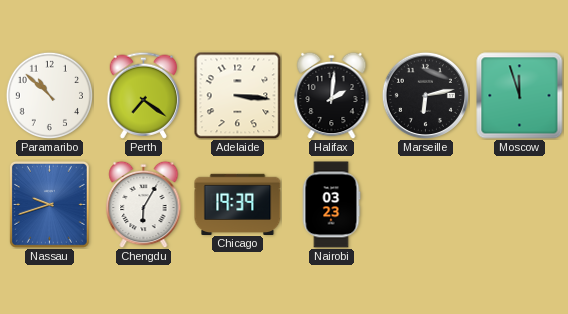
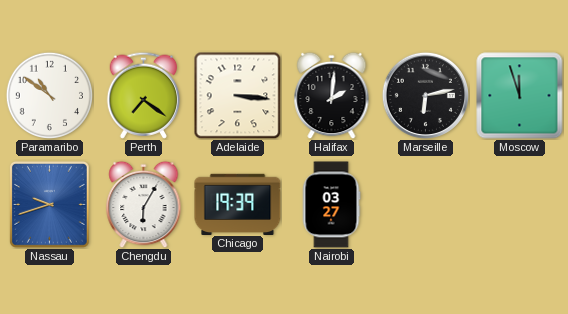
Paramaribo: 10:52 -> 10:51 (49, 95)
Nairobi: 03:23 -> 03:27 (331, 205)
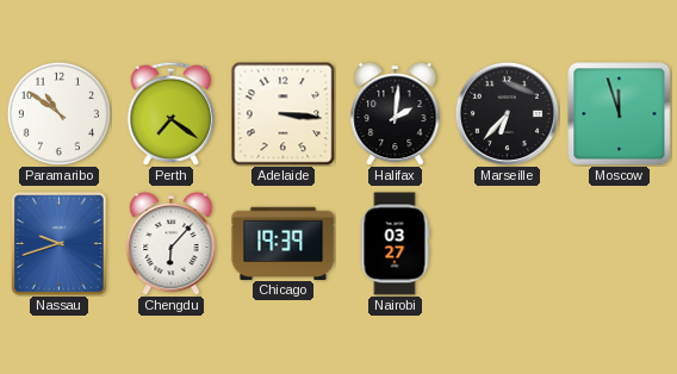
Marseille: 6:13 -> 6:37 (507, 113)
Chengdu: 6:05 -> 6:07 (172, 243)
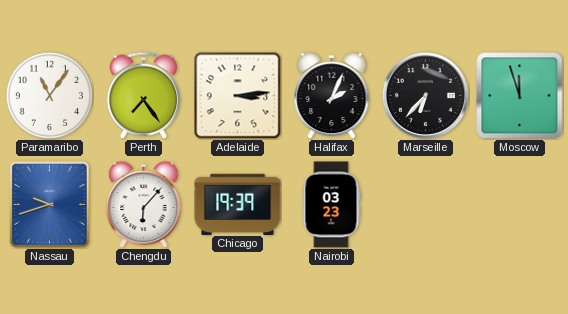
Paramaribo: 10:51 -> 11:06 (49, 95)
Perth: 7:21 -> 7:24 (143, 95)
Adelaide: 3:16 -> 3:14 (237, 95)
Halifax: 2:01 -> 2:04 (332, 95)
Nairobi: 03:27 -> 03:23 (331, 205)
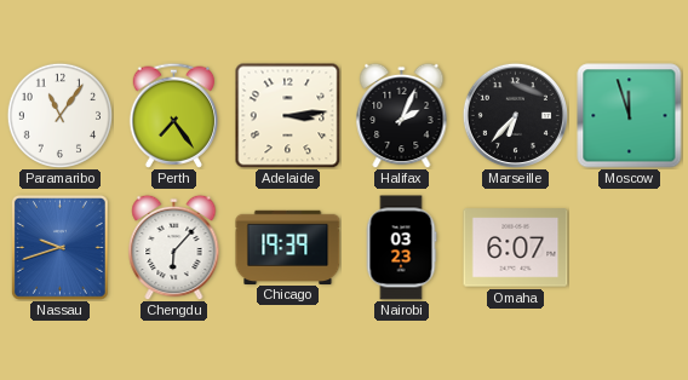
Omaha: none -> 6:07 (516, 248)
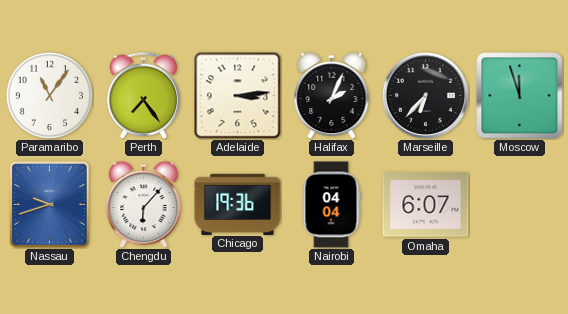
Chicago: 19:39 -> 19:36 (238, 204)
Nairobi: 03:23 -> 04:04 (331, 205)
